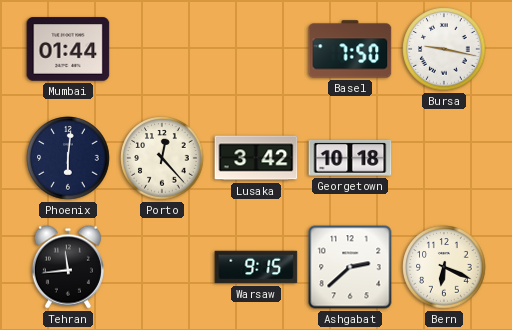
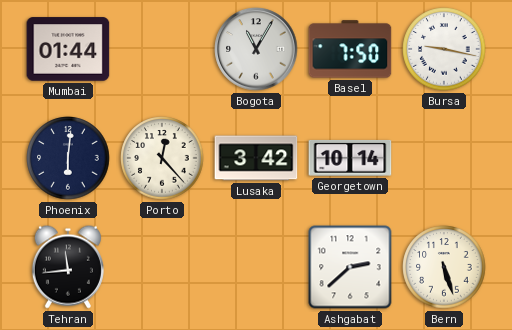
Bogota: none -> 11:05 (256, 49)
Georgetown: 10:18 -> 10:14 (350, 158)
Warsaw: 9:15 -> none (256, 267)
Bern: 6:19 -> 5:27 (444, 267)
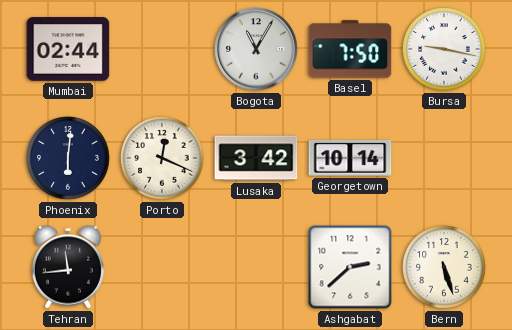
Mumbai: 01:44 -> 02:44 (68, 49)
Porto: 12:23 -> 12:19 (162, 158)
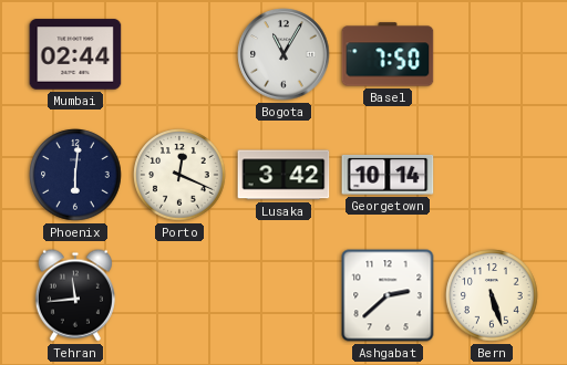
Bursa: 9:17 -> none (444, 49)
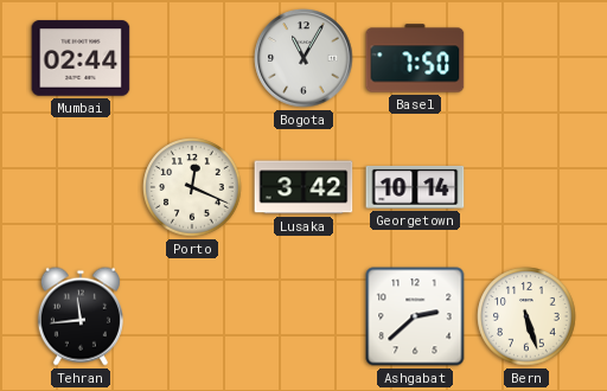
Phoenix: 6:01 -> none (75, 175)
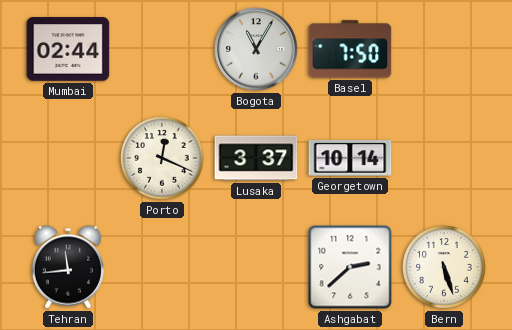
Lusaka: 3:42 -> 3:37 (256, 158)
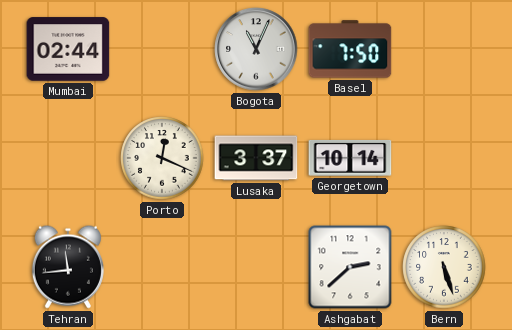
Bogota: 11:05 -> 11:04 (256, 49)
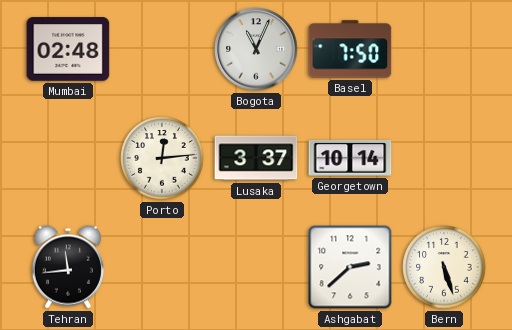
Mumbai: 02:44 -> 02:48 (68, 49)
Porto: 12:19 -> 12:14 (162, 158)
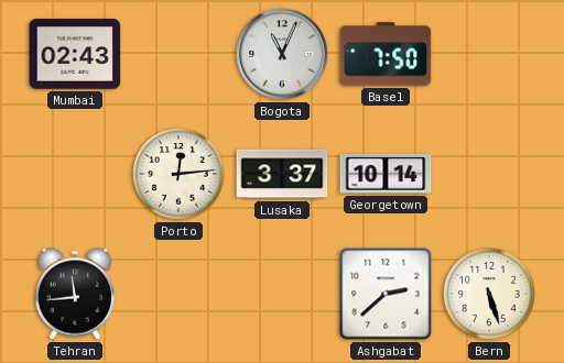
Mumbai: 02:48 -> 02:43 (75, 54)
